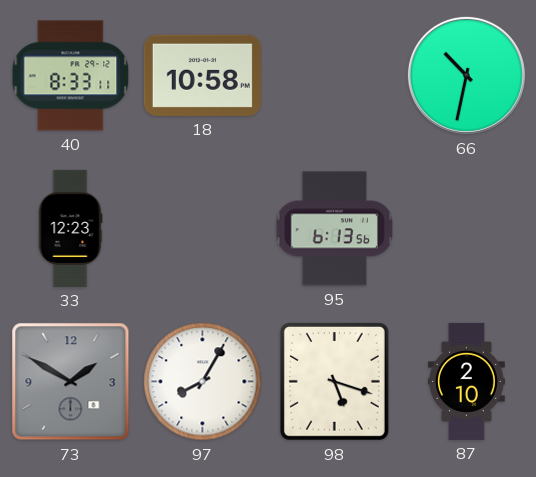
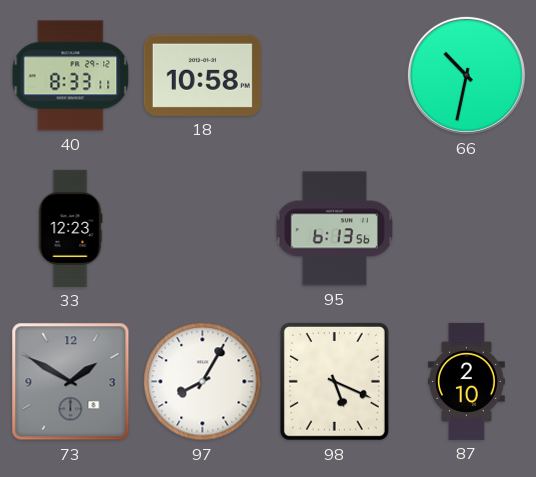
98: 5:18 -> 5:19 (334, 381)
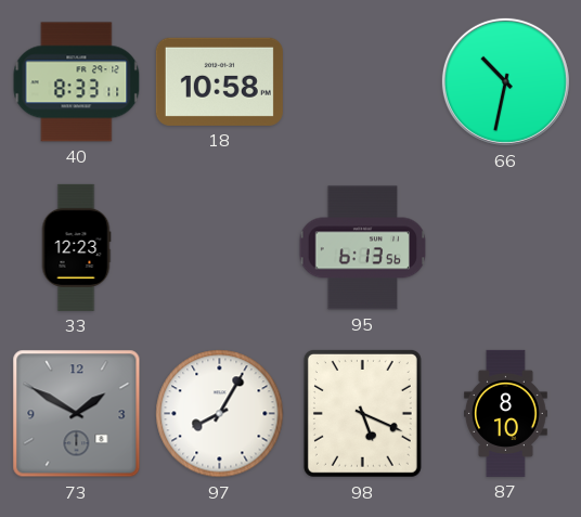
87: 2:10 -> 8:10 (506, 413)
